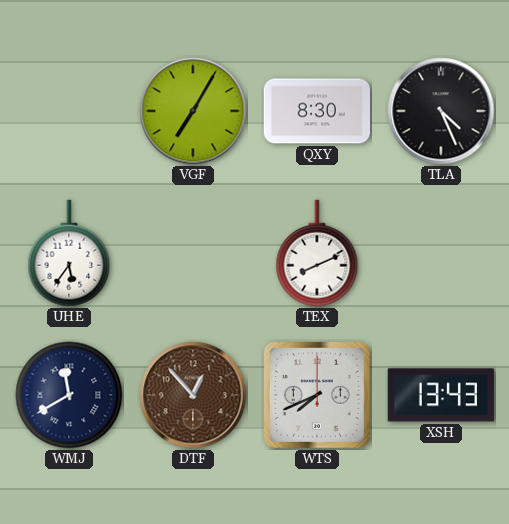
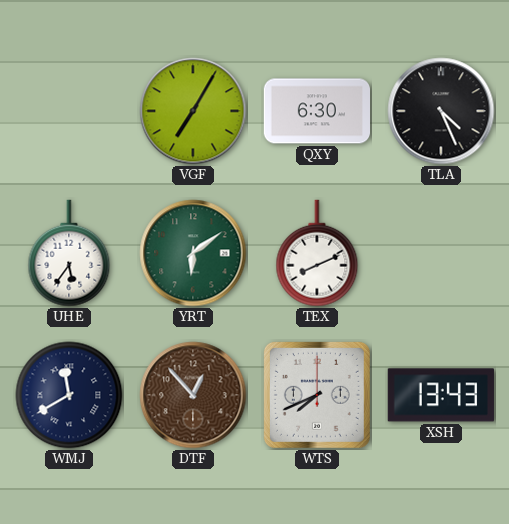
QXY: 8:30 -> 6:30 (316, 111)
YRT: none -> 6:09 (193, 253)
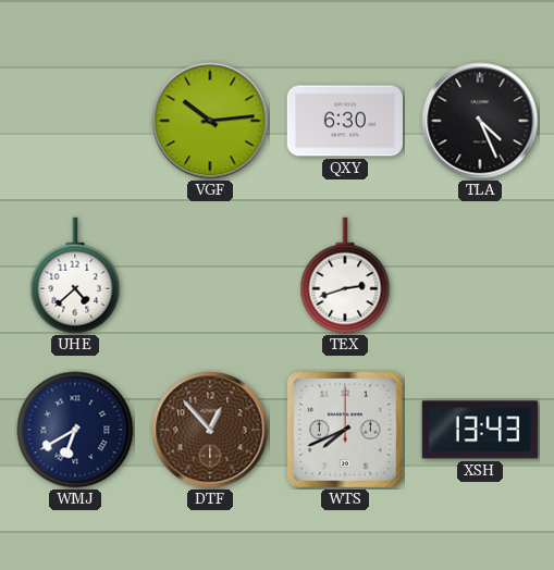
VGF: 7:05 -> 10:14 (210, 121)
UHE: 5:36 -> 4:38 (75, 275)
YRT: 6:09 -> none (193, 253)
TEX: 8:11 -> 2:42 (345, 275)
WMJ: 11:40 -> 6:40 (75, 430)
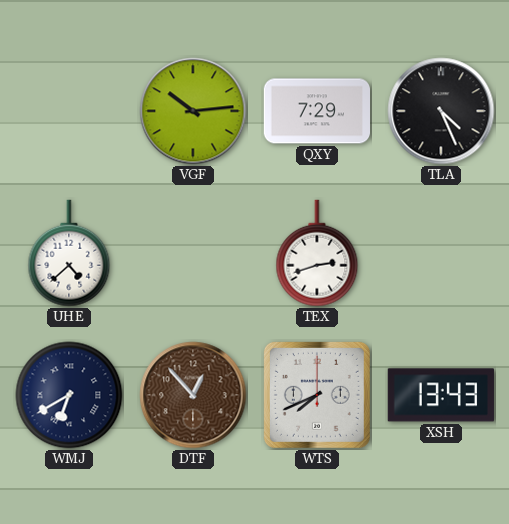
QXY: 6:30 -> 7:29 (316, 111)
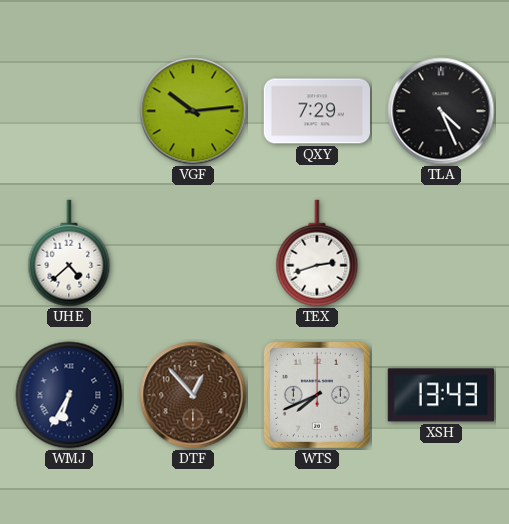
WMJ: 6:40 -> 6:35 (69, 395)
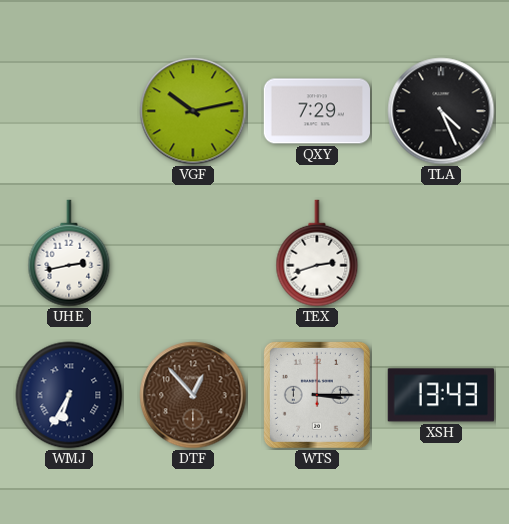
VGF: 10:14 -> 10:13 (193, 111)
UHE: 4:38 -> 2:43 (69, 253)
WTS: 7:41 -> 3:15 (317, 395)
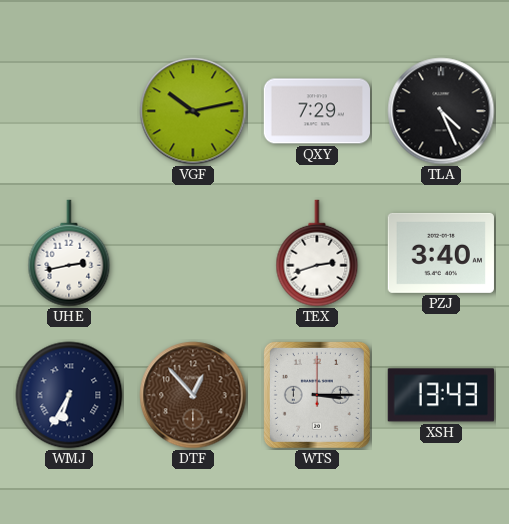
PZJ: none -> 3:40 (441, 253)
